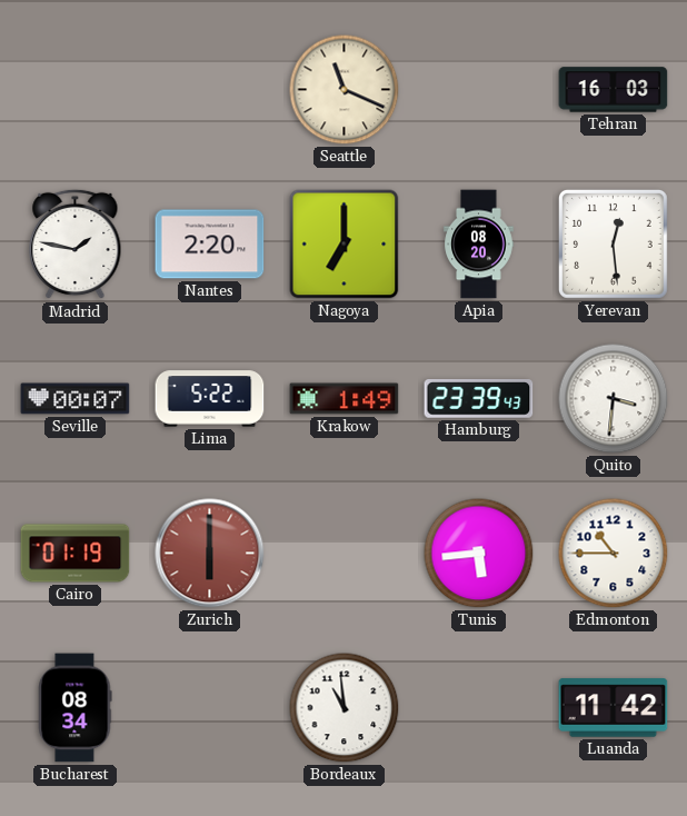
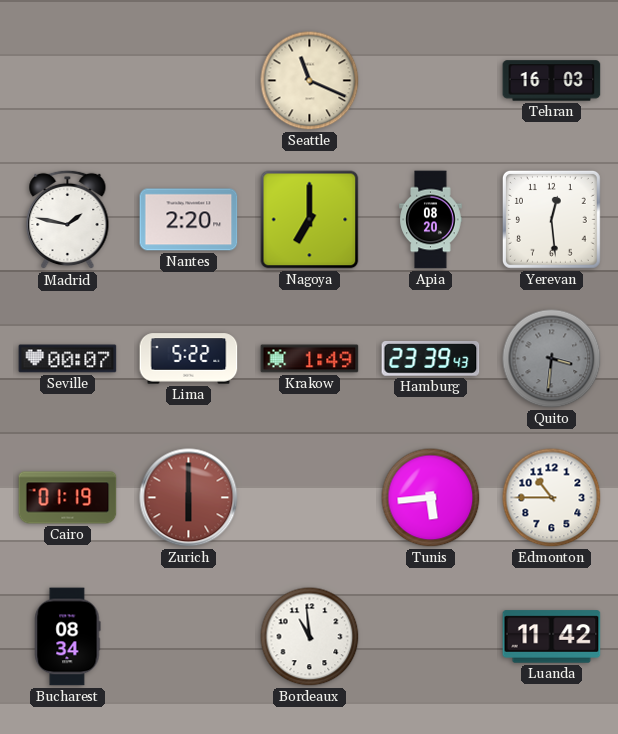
Quito dial: white -> grey (552, 359)
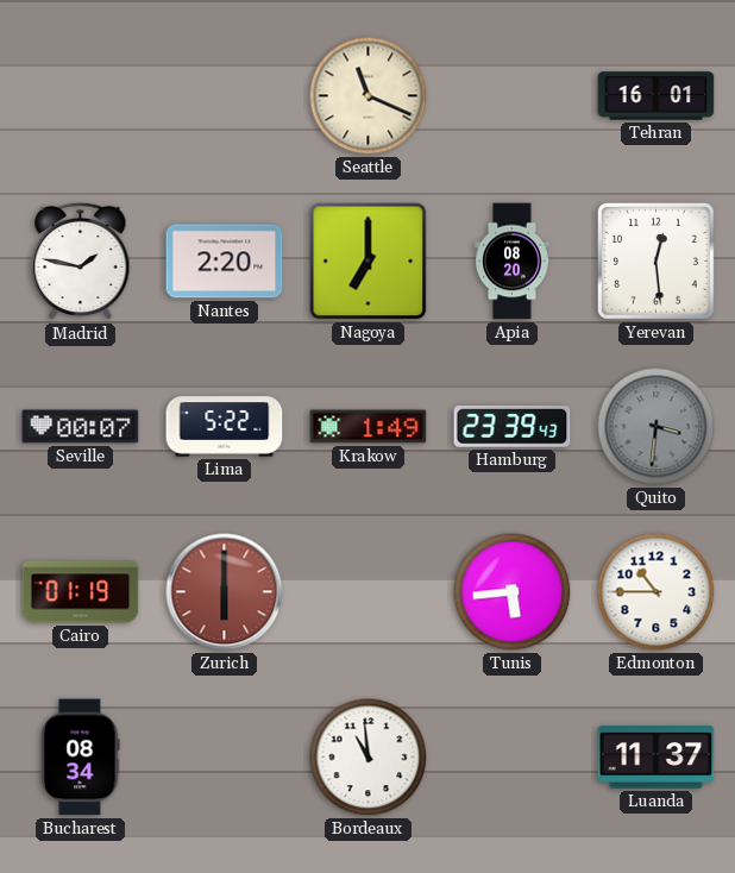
Tehran: 16:03 -> 16:01 (657, 96)
Luanda: 11:42 -> 11:37 (657, 758)
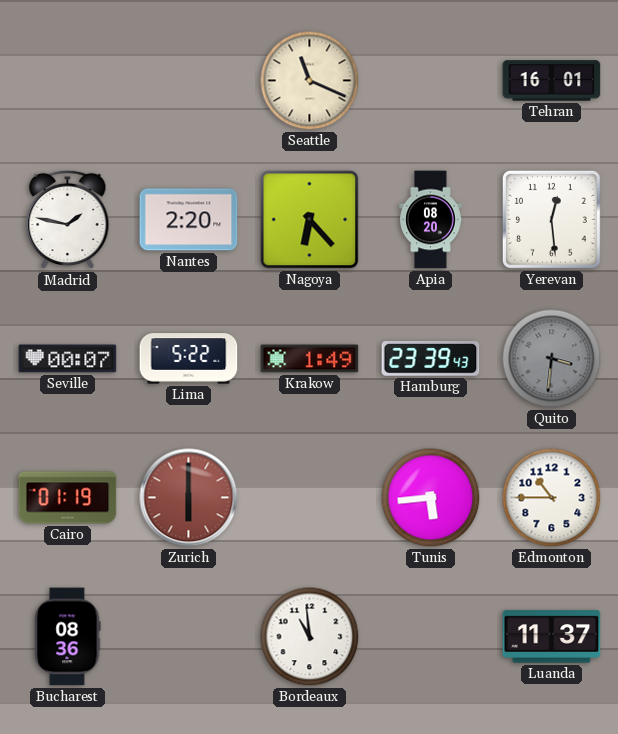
Nagoya: 7:00 -> 6:23 (310, 220)
Bucharest: 08:34 -> 08:36 (68, 637)
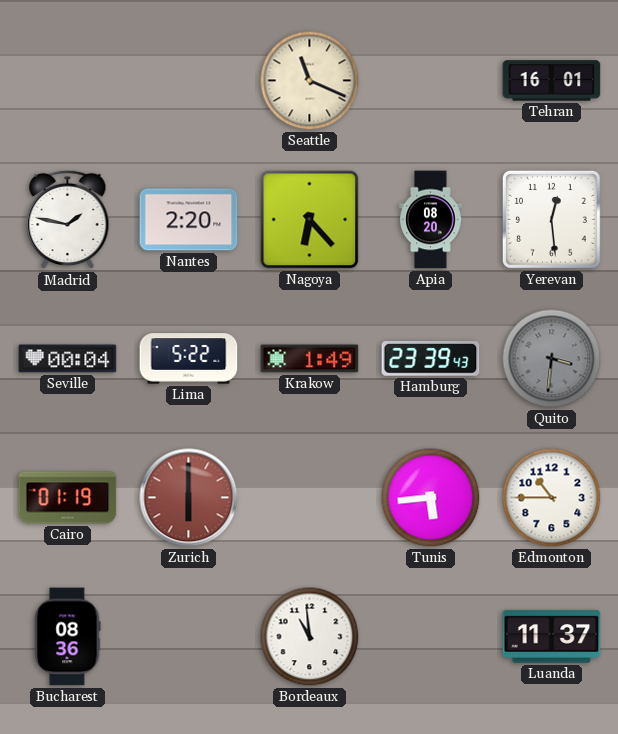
Seville: 00:07 -> 00:04 (68, 359)
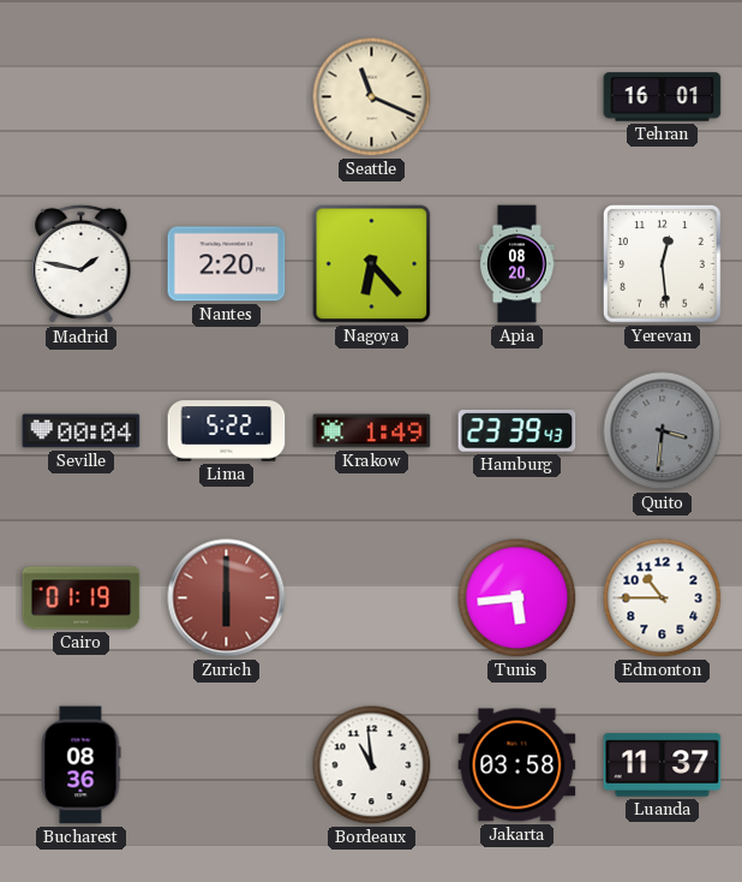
Jakarta: none -> 03:58 (517, 765)
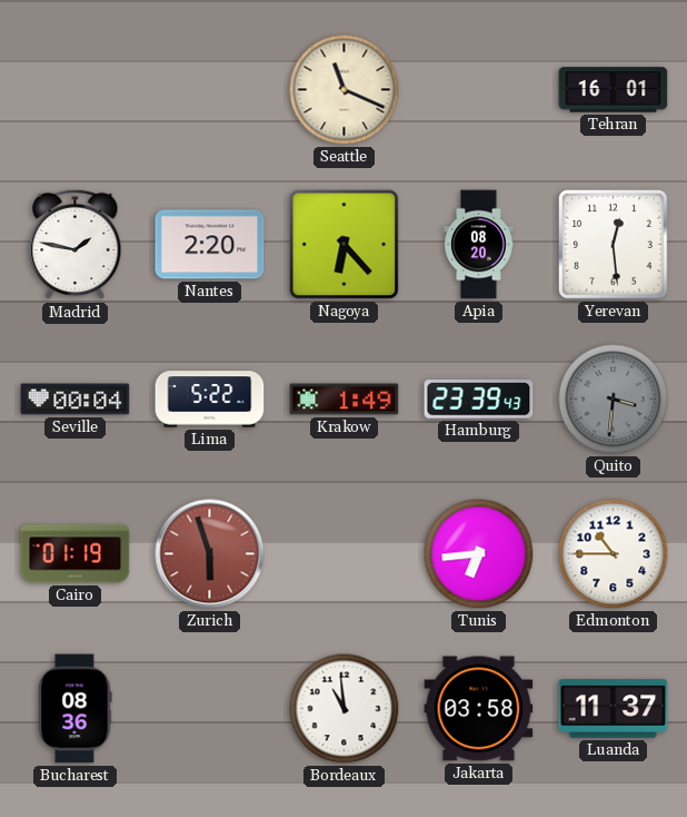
Zurich: 6:00 -> 5:57 (210, 554)
Tunis: 5:44 -> 6:44 (479, 554)
